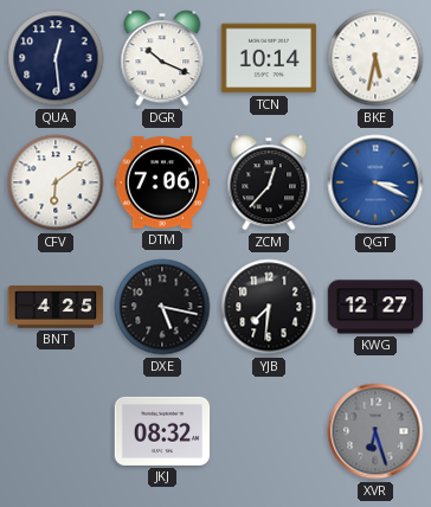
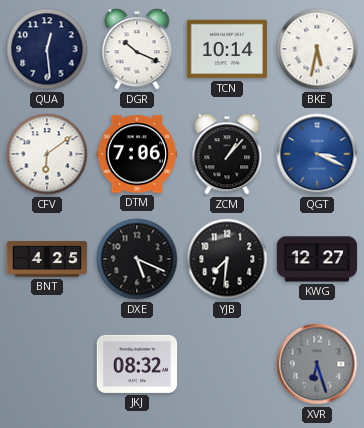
ZCM: 12:37 -> 1:07 (227, 154)
DXE: 5:17 -> 5:19 (137, 259)
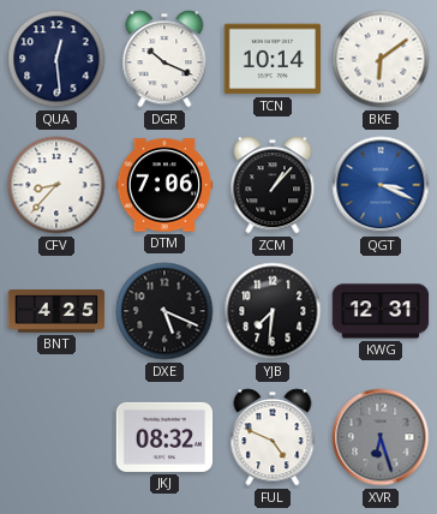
BKE: 5:32 -> 6:09 (381, 59)
CFV: 6:09 -> 8:37 (56, 185)
KWG: 12:27 -> 12:31 (381, 311)
FUL: none -> 4:49 (273, 437)
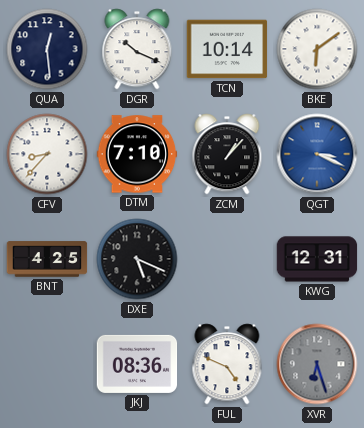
DTM: 7:06 -> 7:10 (137, 154)
YJB: 7:31 -> none (273, 311)
JKJ: 08:32 -> 08:36 (137, 364)
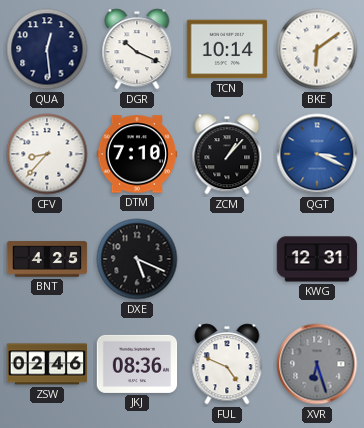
ZSW: none -> 02:46 (47, 364)
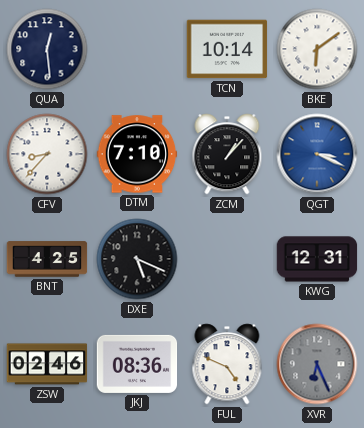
DGR: 10:19 -> none (137, 49)
XVR: 6:27 -> 6:26 (317, 364)
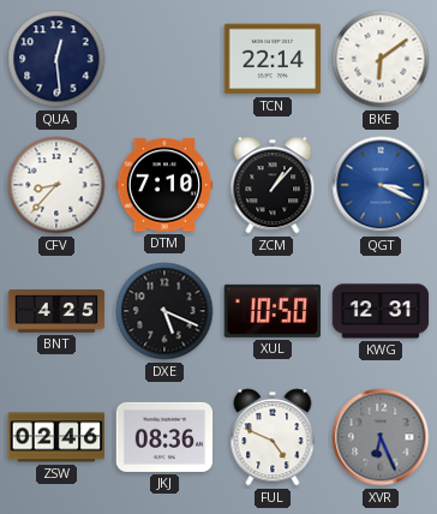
TCN: 10:14 -> 22:14 (273, 59)
XUL: none -> 10:50 (271, 311)
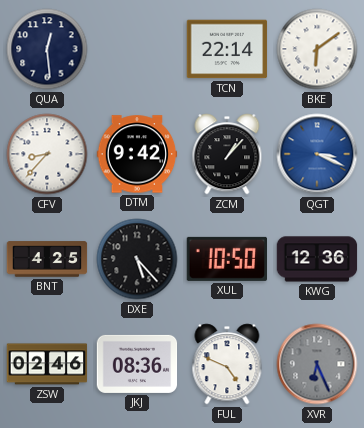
DTM: 7:10 -> 9:42 (137, 154)
DXE: 5:19 -> 5:23 (137, 259)
KWG: 12:31 -> 12:36 (317, 259)
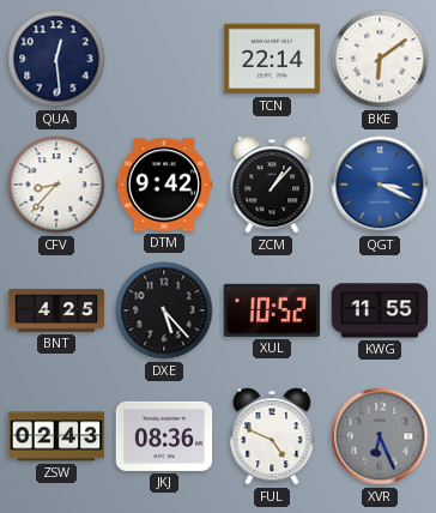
XUL: 10:50 -> 10:52 (271, 310)
KWG: 12:36 -> 11:55 (380, 310)
ZSW: 02:46 -> 02:43 (56, 436)
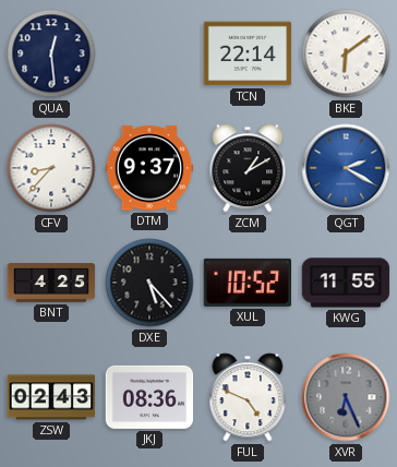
DTM: 9:42 -> 9:37 (149, 168)
ZCM: 1:07 -> 1:10 (248, 168)
QGT: 3:19 -> 2:20 (346, 168)
